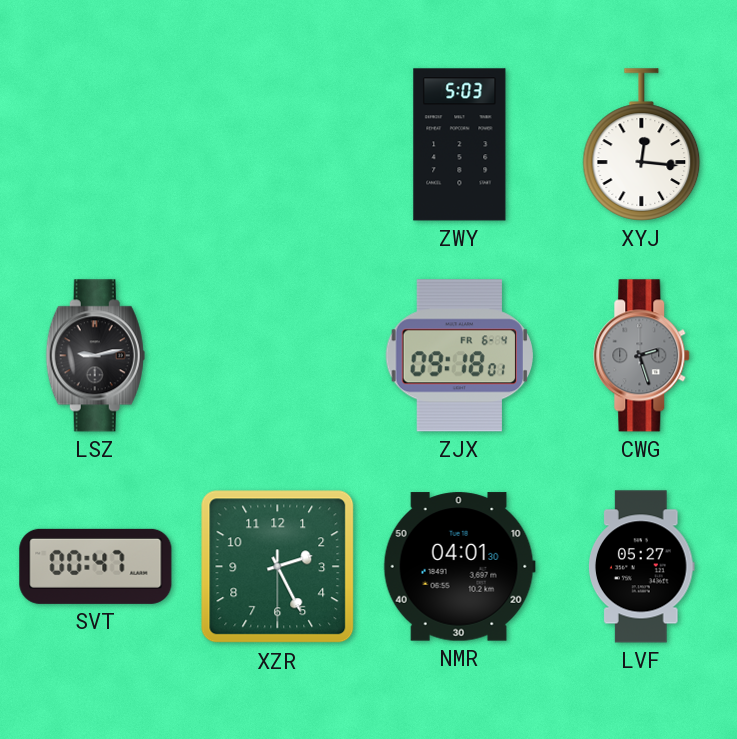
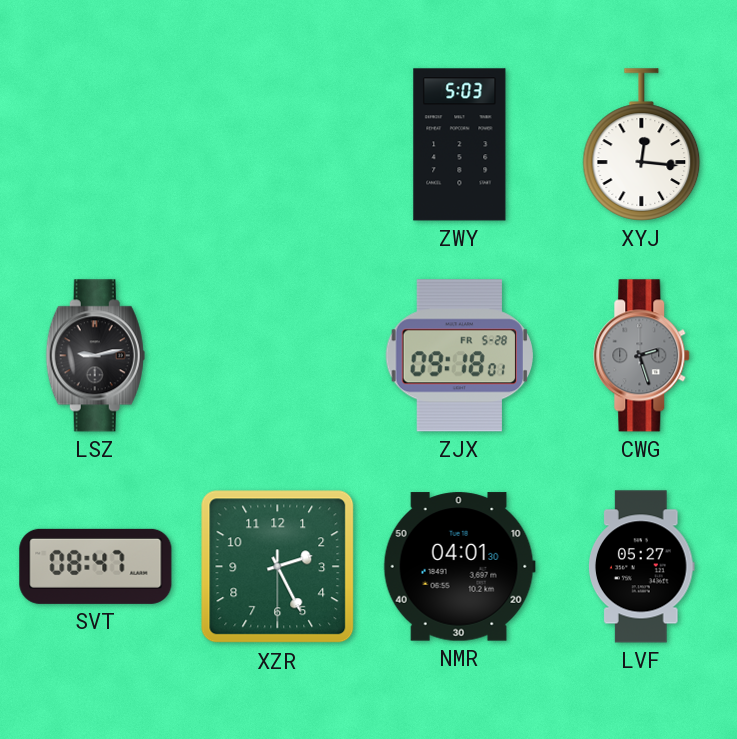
ZJX date: FR 6-4 -> FR 5-28 (459, 356)
SVT: 00:47 -> 08:47 (96, 566)
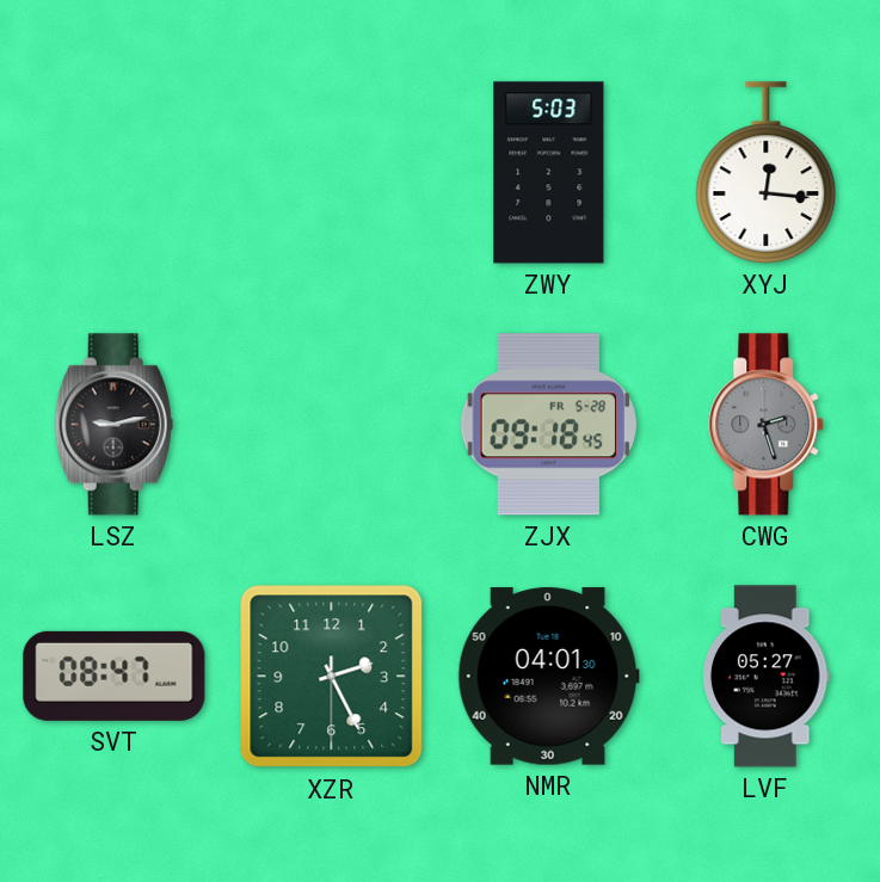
ZJX: 09:18:01 -> 09:18:45 (548, 425)
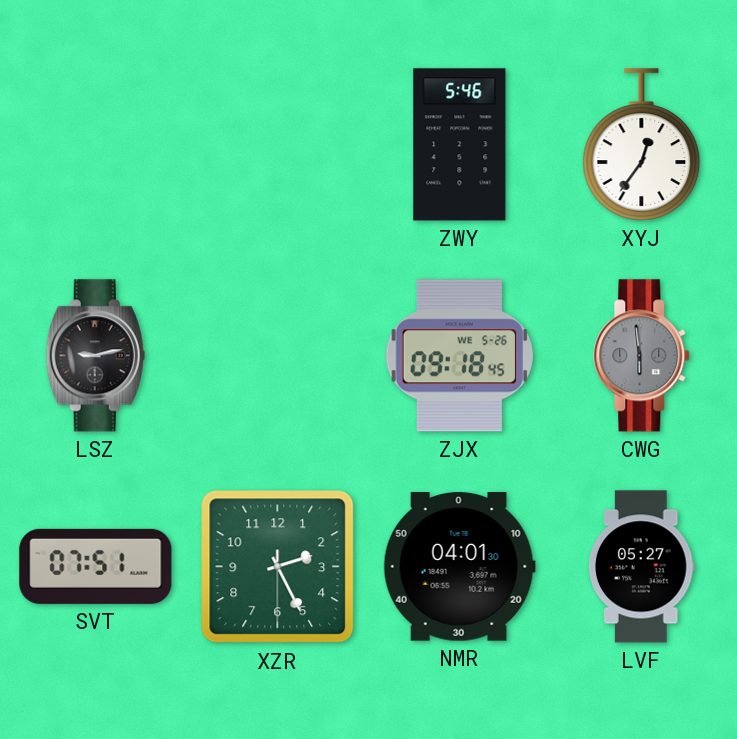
ZWY: 5:03 -> 5:46 (460, 145)
XYJ: 12:16 -> 12:36 (642, 145)
ZJX date: FR 5-28 -> WE 5-26 (459, 356)
CWG: 2:27 -> 5:59 (642, 356)
SVT: 08:47 -> 07:51 (96, 566)
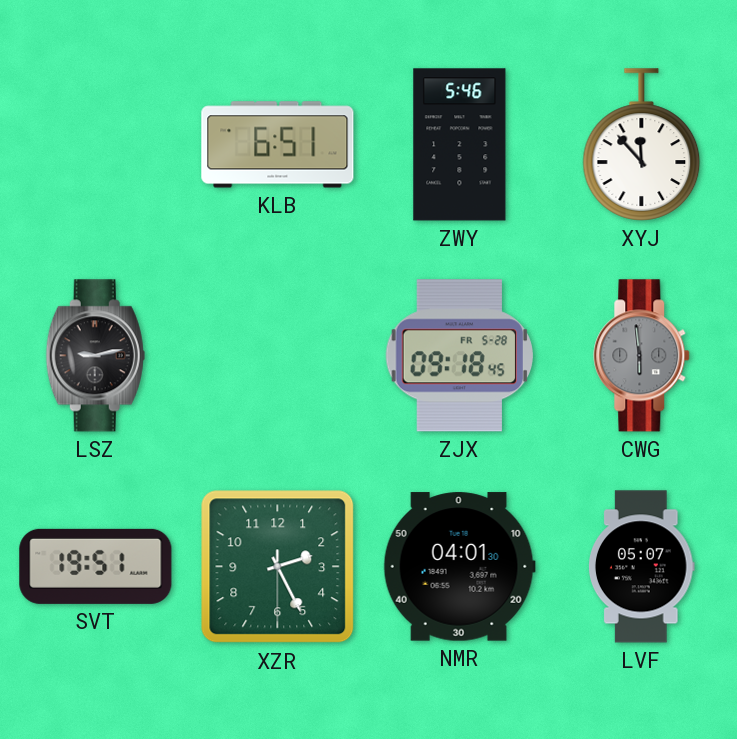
KLB: none -> 6:51 (278, 145)
XYJ: 12:36 -> 11:53 (642, 145)
ZJX date: WE 5-26 -> FR 5-28 (459, 356)
SVT: 07:51 -> 19:51 (96, 566)
LVF: 05:27 -> 05:07 (642, 567)
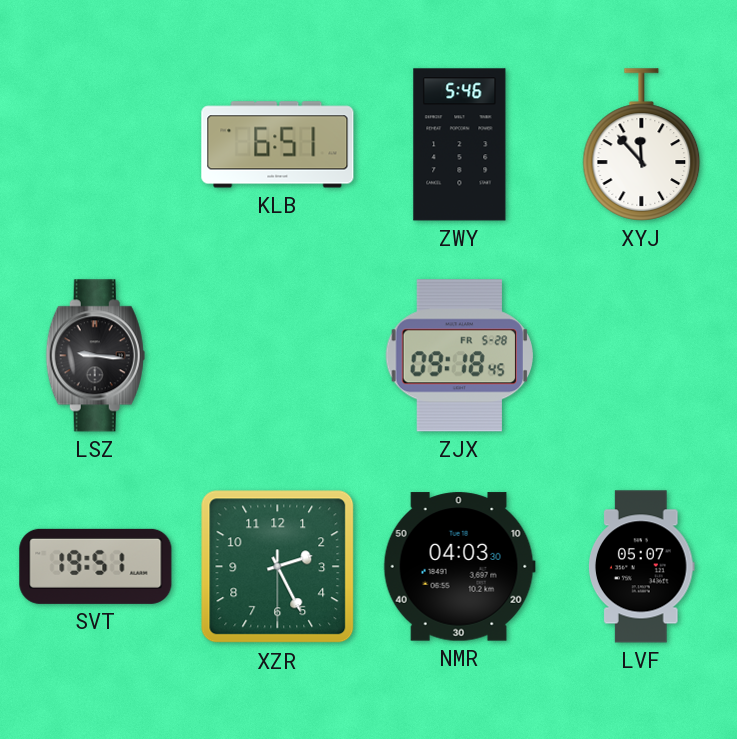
LSZ: 9:13 -> 9:16 (95, 356)
CWG: 5:59 -> none (642, 356)
NMR: 04:01 -> 04:03 (459, 567)
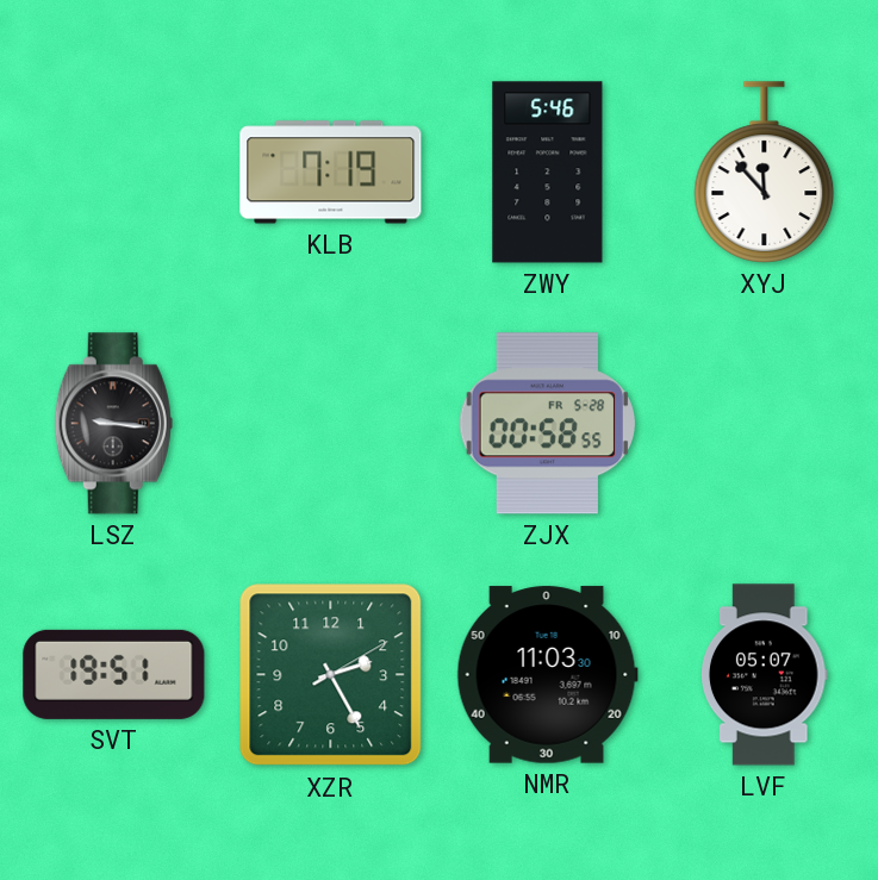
KLB: 6:51 -> 7:19 (331, 173)
ZJX: 09:18 -> 00:58 (547, 424)
XZR: 2:25:30 -> 2:25:10 (331, 675)
NMR: 04:03 -> 11:03 (547, 675)
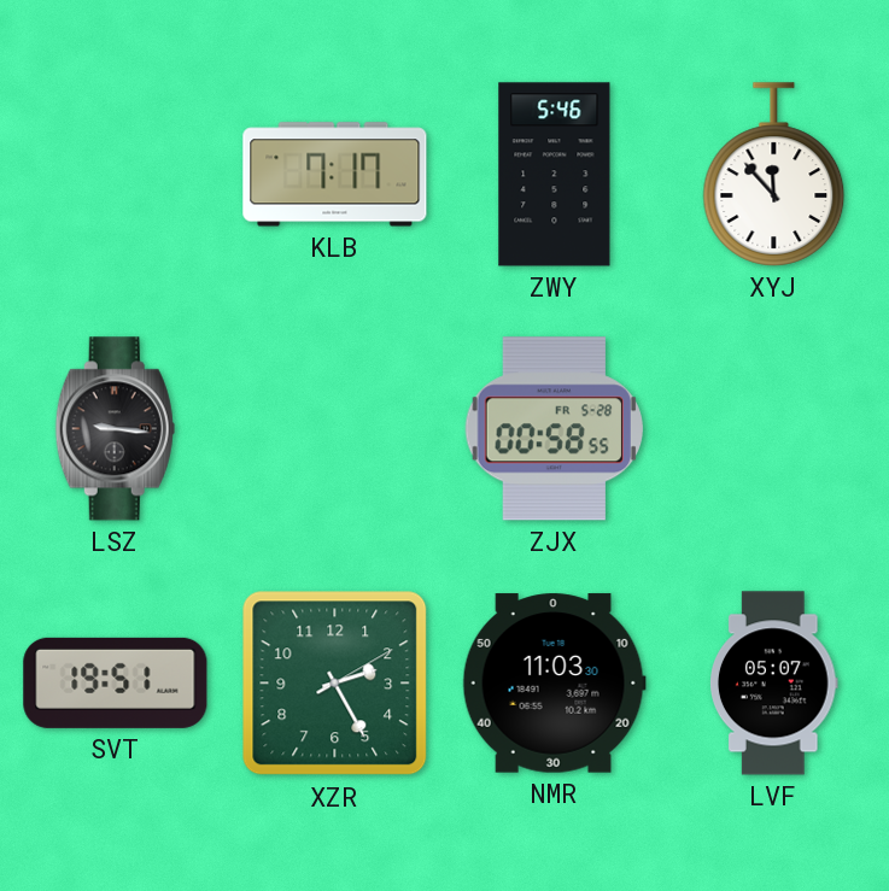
KLB: 7:19 -> 7:17 (335, 175)
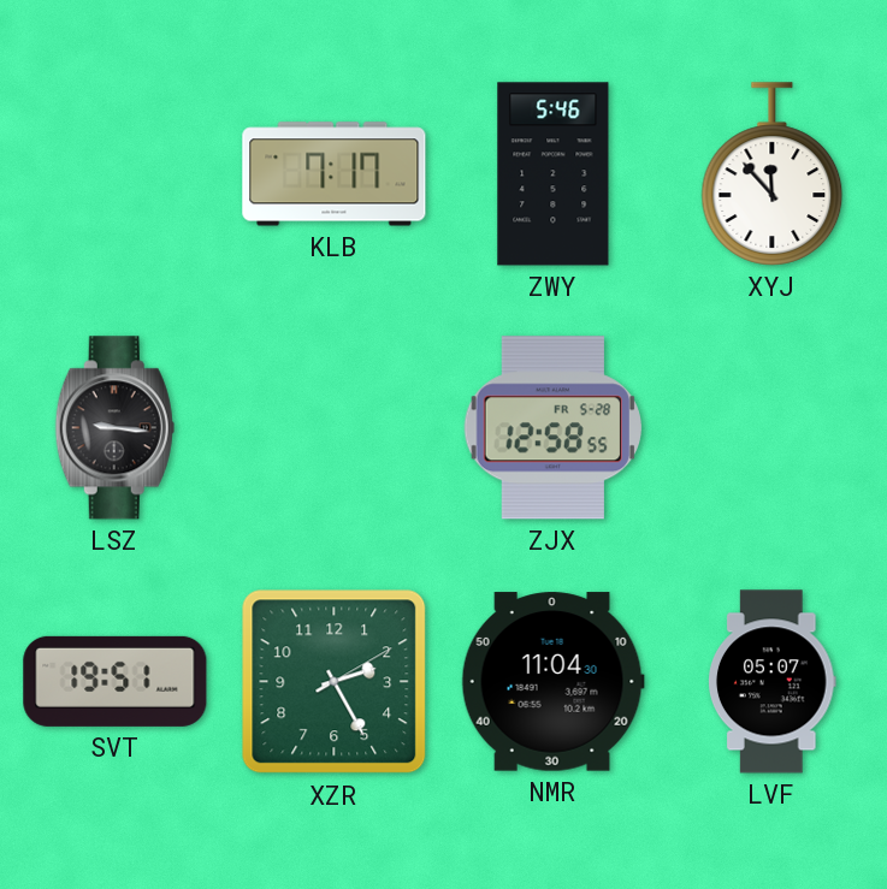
ZJX: 00:58 -> 12:58 (552, 428)
NMR: 11:03 -> 11:04 (552, 682)
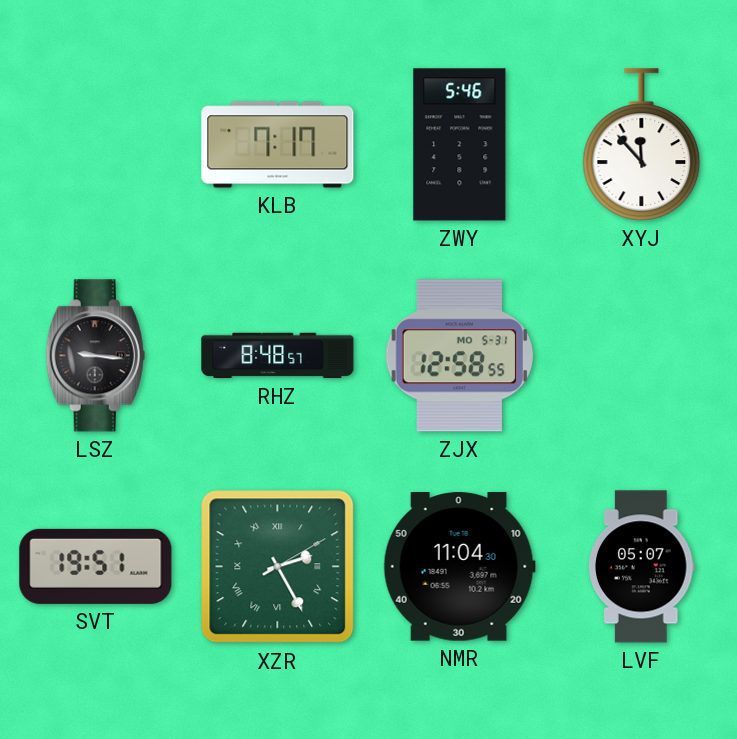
RHZ: none -> 8:48 (278, 356)
ZJX date: FR 5-28 -> MO 5-31 (459, 356)
XZR numerals: Arabic -> Roman (278, 567)
